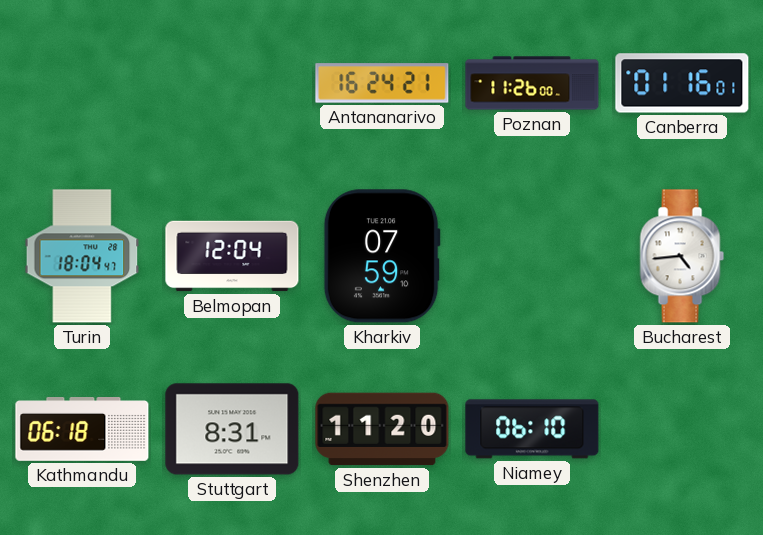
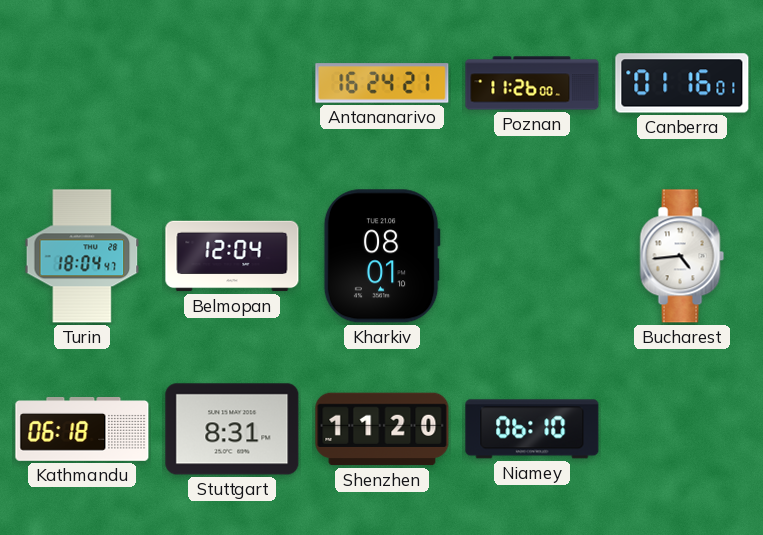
Kharkiv: 07:59 -> 08:01 (382, 256)
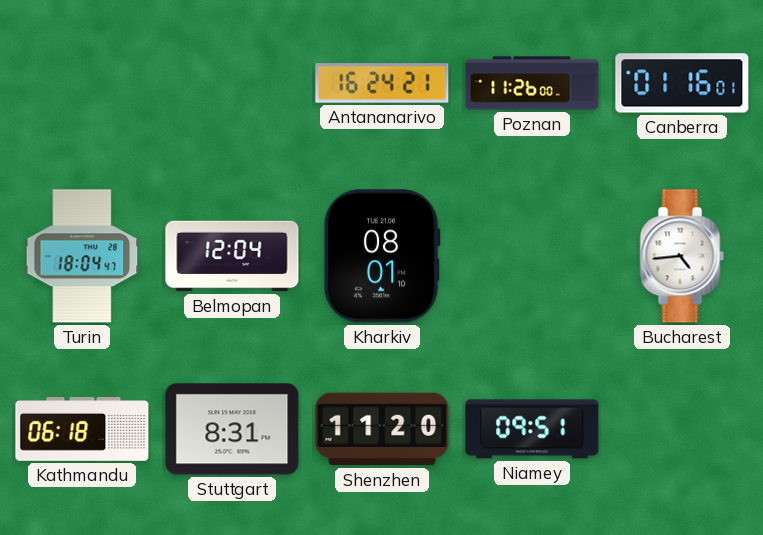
Niamey: 06:10 -> 09:51 (532, 429)
